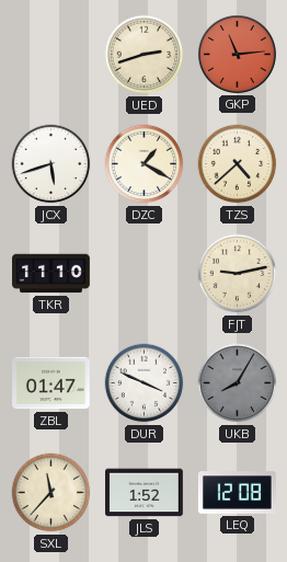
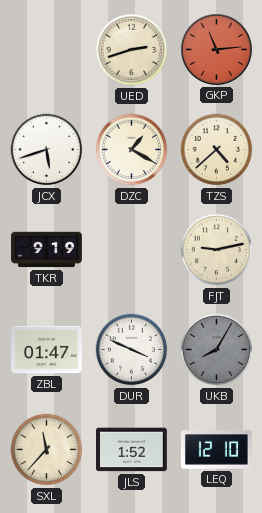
TKR: 11:10 -> 9:19 (47, 250)
LEQ: 12:08 -> 12:10 (216, 450)
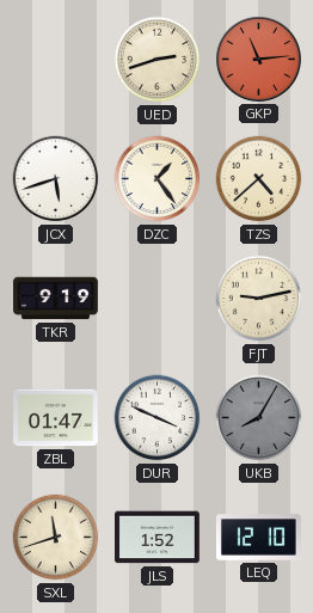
DZC: 1:20 -> 1:24 (158, 179)
SXL: 11:37 -> 11:42 (56, 538)
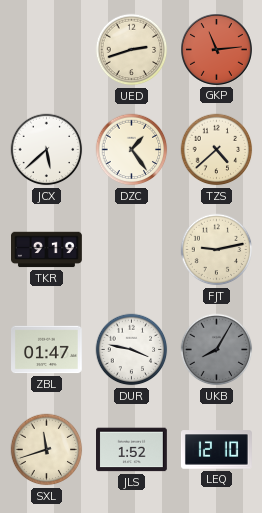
JCX: 5:42 -> 5:38 (47, 150)
DUR: 3:49 -> 3:47 (132, 350)
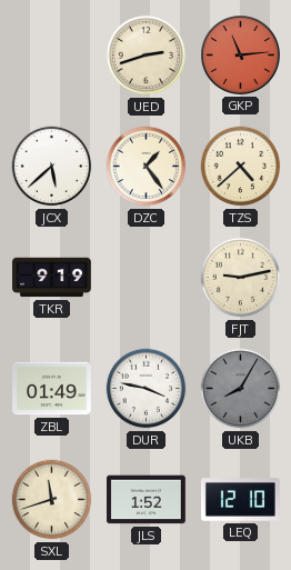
ZBL: 01:47 -> 01:49 (52, 389)
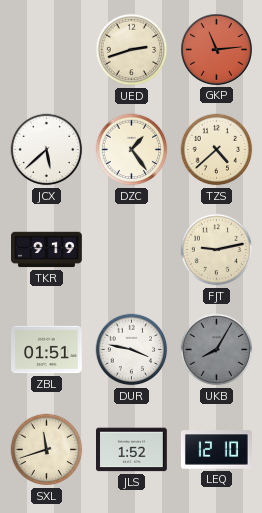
ZBL: 01:49 -> 01:51 (47, 350)
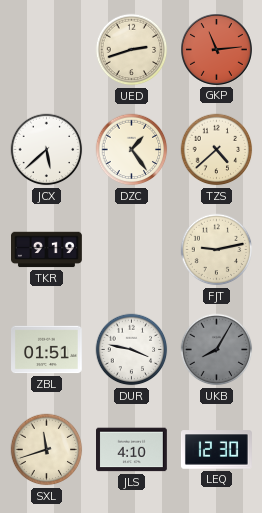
JLS: 1:52 -> 4:10 (132, 450)
LEQ: 12:10 -> 12:30 (216, 450)
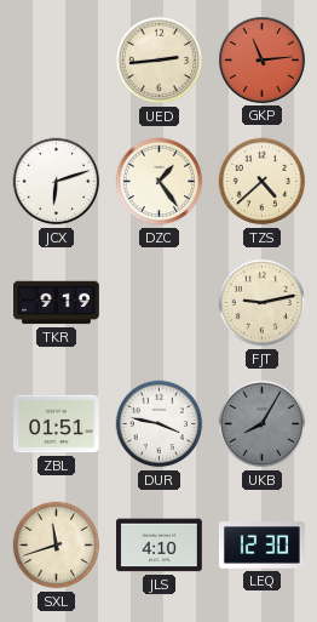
UED: 2:42 -> 2:44 (160, 61)
JCX: 5:38 -> 6:12 (57, 182)
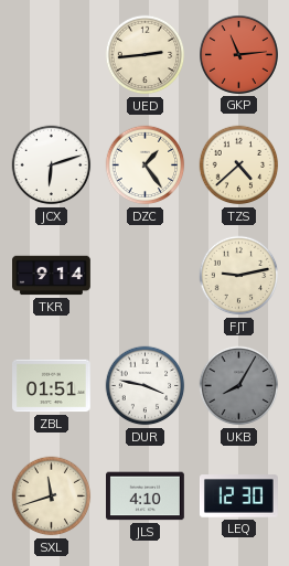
TKR: 9:19 -> 9:14 (52, 276)
